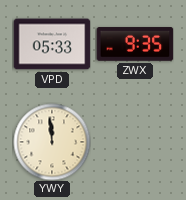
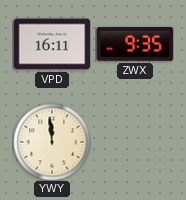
VPD: 05:33 -> 16:11 (52, 44)
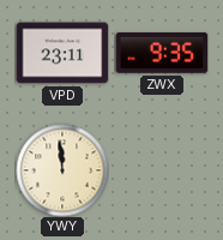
VPD: 16:11 -> 23:11 (62, 53)
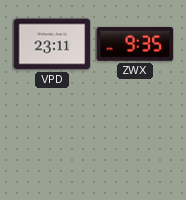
YWY: 11:59 -> none (62, 170)
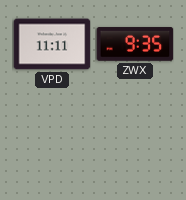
VPD: 23:11 -> 11:11 (52, 44)
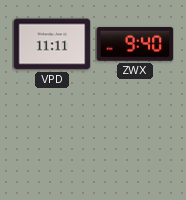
ZWX: 9:35 -> 9:40 (135, 44)
